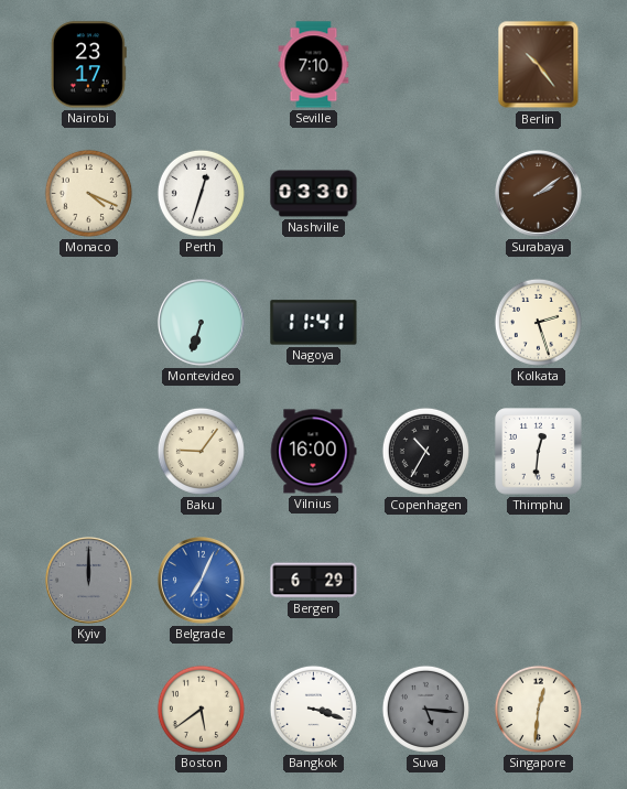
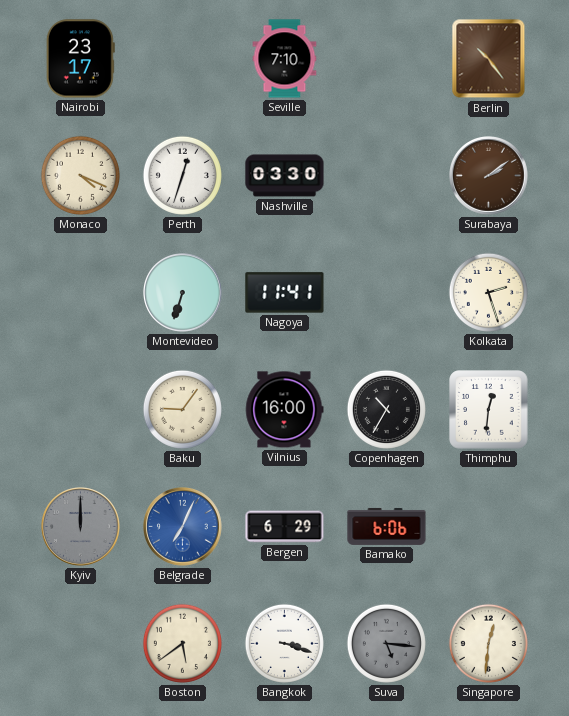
Bamako: none -> 6:06 (387, 526)
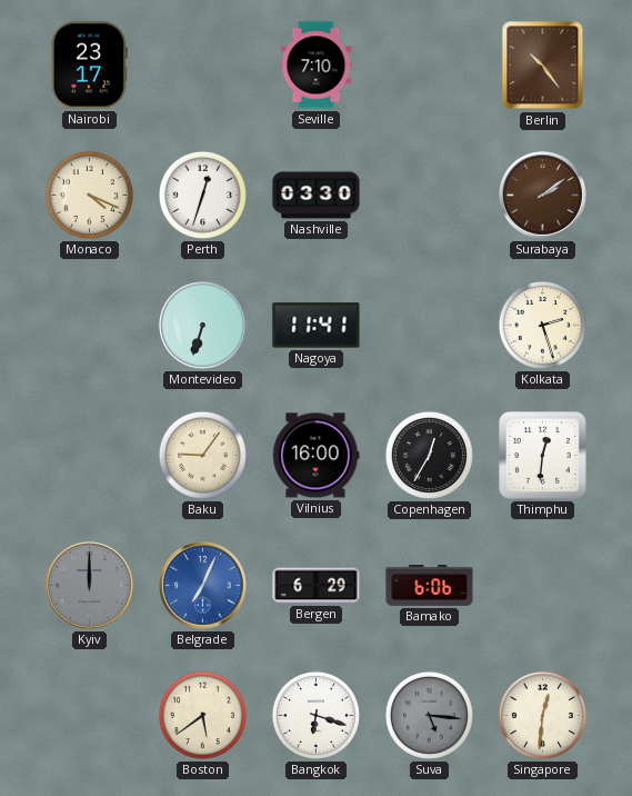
Copenhagen: 10:35 -> 12:35 (429, 455)
Bangkok: 3:18 -> 6:18 (315, 715)
